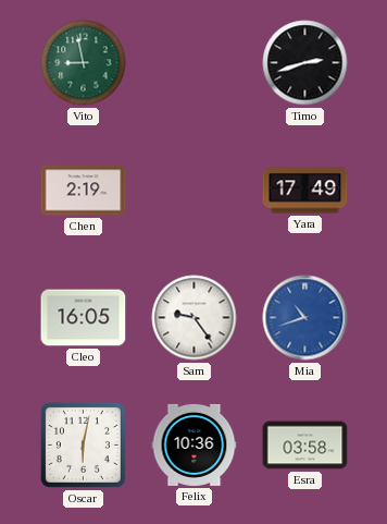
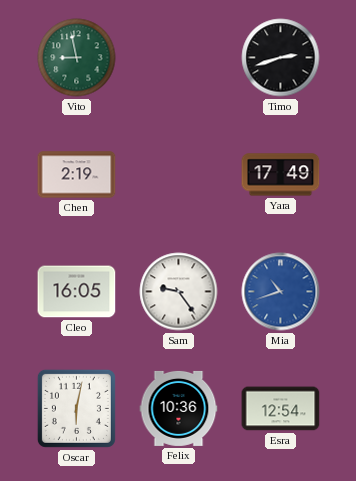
Esra: 03:58 -> 12:54 (281, 409)
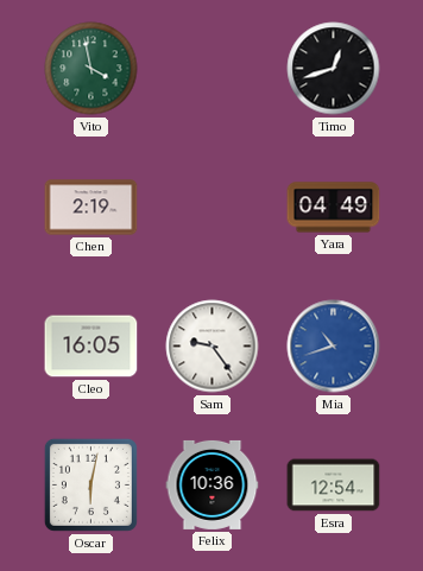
Vito: 8:58 -> 3:58 (91, 69)
Timo: 2:42 -> 12:42 (334, 69)
Yara: 17:49 -> 04:49 (334, 208)
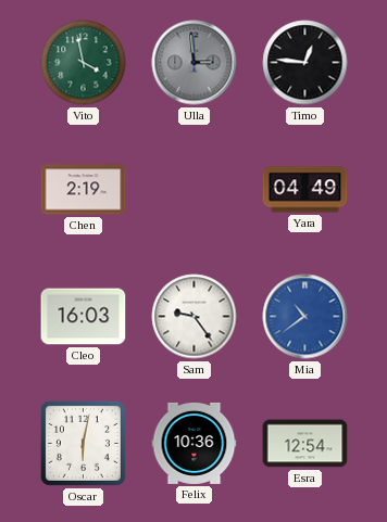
Ulla: none -> 2:59 (195, 63)
Timo: 12:42 -> 12:46 (305, 63)
Cleo: 16:05 -> 16:03 (84, 317)
Mia: 10:42 -> 10:39 (305, 317)
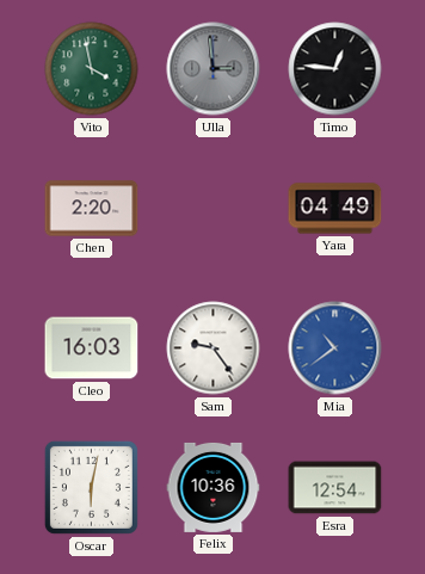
Chen: 2:19 -> 2:20 (92, 209)
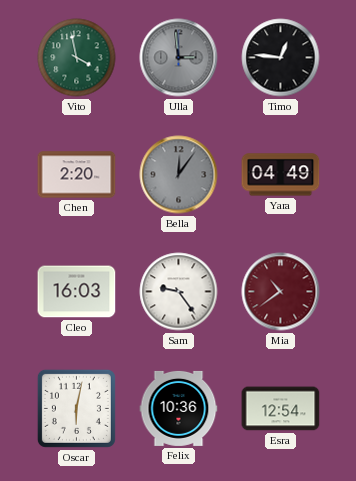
Bella: none -> 12:06 (179, 175)
Mia dial: blue -> burgundy (281, 292)
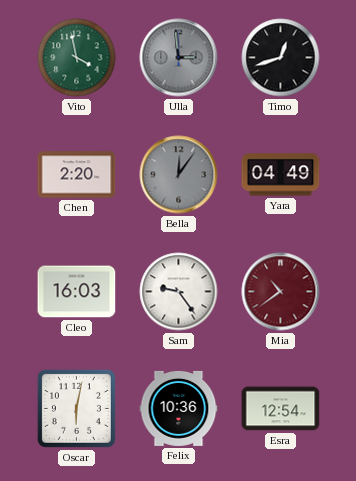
Timo: 12:46 -> 12:42 (281, 58)
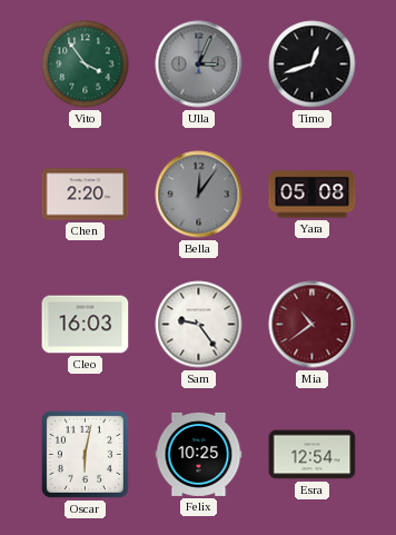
Vito: 3:58 -> 3:54 (86, 65)
Ulla: 2:59 -> 3:04 (199, 65)
Yara: 04:49 -> 05:08 (313, 195)
Felix: 10:36 -> 10:25 (199, 454)
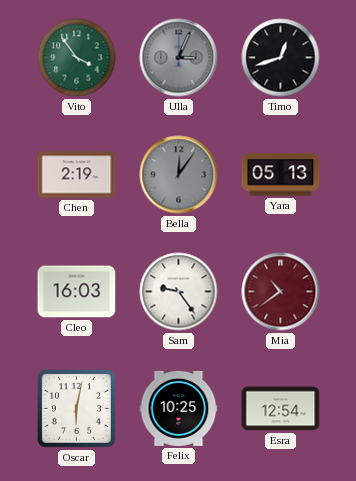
Chen: 2:20 -> 2:19 (77, 175)
Yara: 05:08 -> 05:13 (281, 175)
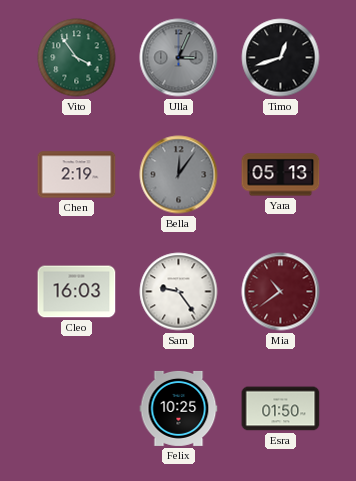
Oscar: 6:02 -> none (76, 408)
Esra: 12:54 -> 01:50 (281, 409)
